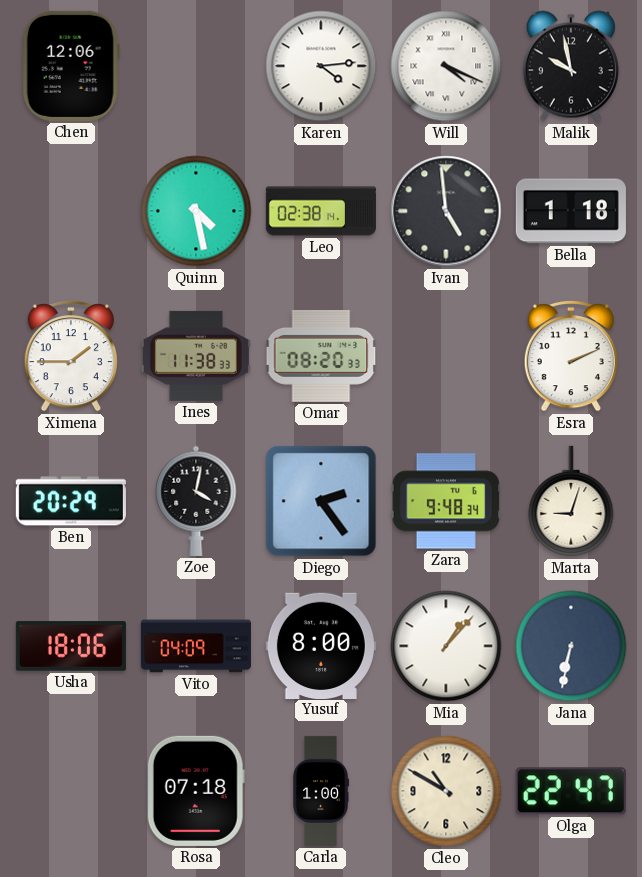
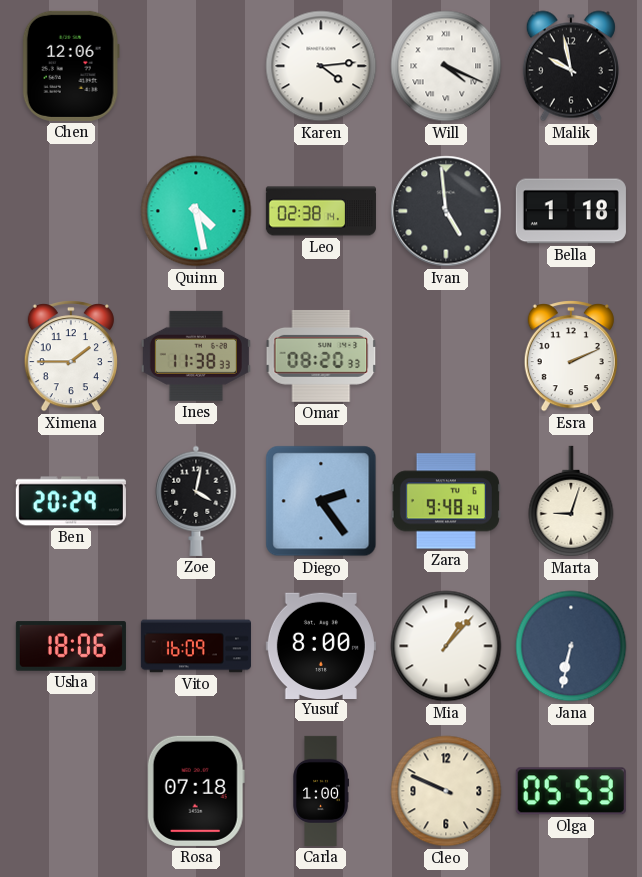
Vito: 04:09 -> 16:09 (196, 646)
Cleo: 10:50 -> 9:49 (446, 791)
Olga: 22:47 -> 05:53 (571, 791)
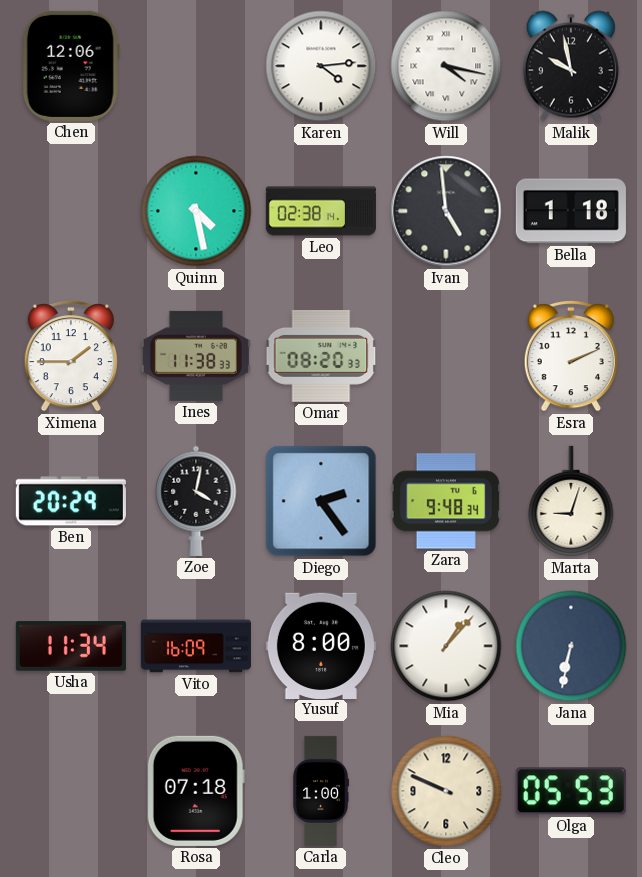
Will: 4:19 -> 4:17 (446, 66)
Usha: 18:06 -> 11:34 (71, 646)
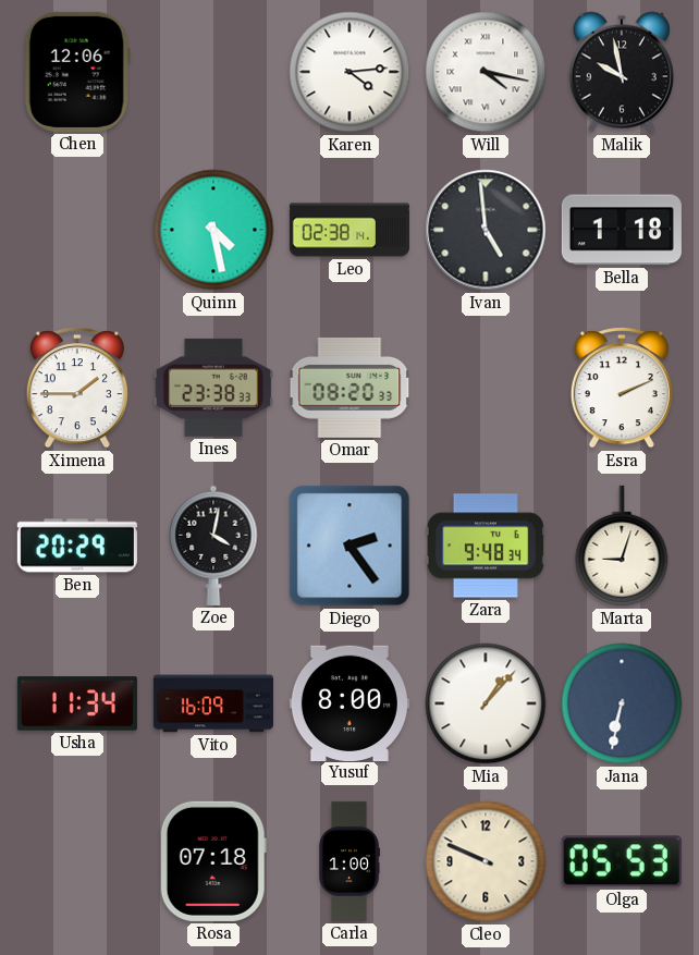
Ines: 11:38 -> 23:38 (213, 388)
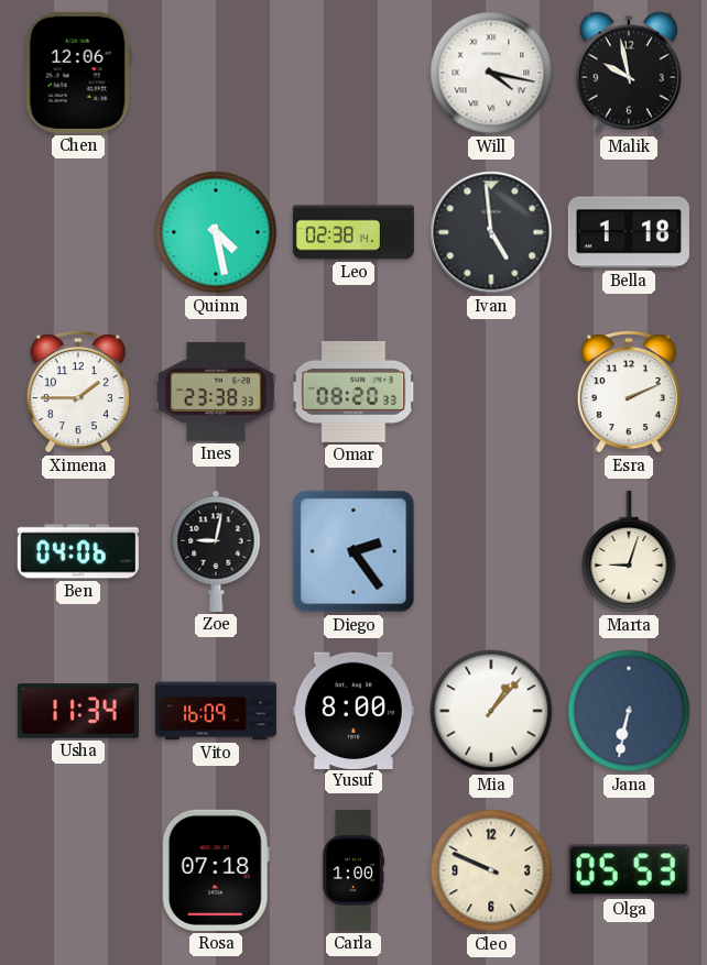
Karen: 4:14 -> none (349, 72)
Ben: 20:29 -> 04:06 (78, 551)
Zoe: 4:02 -> 9:02 (216, 551)
Zara: 9:48 -> none (486, 546)
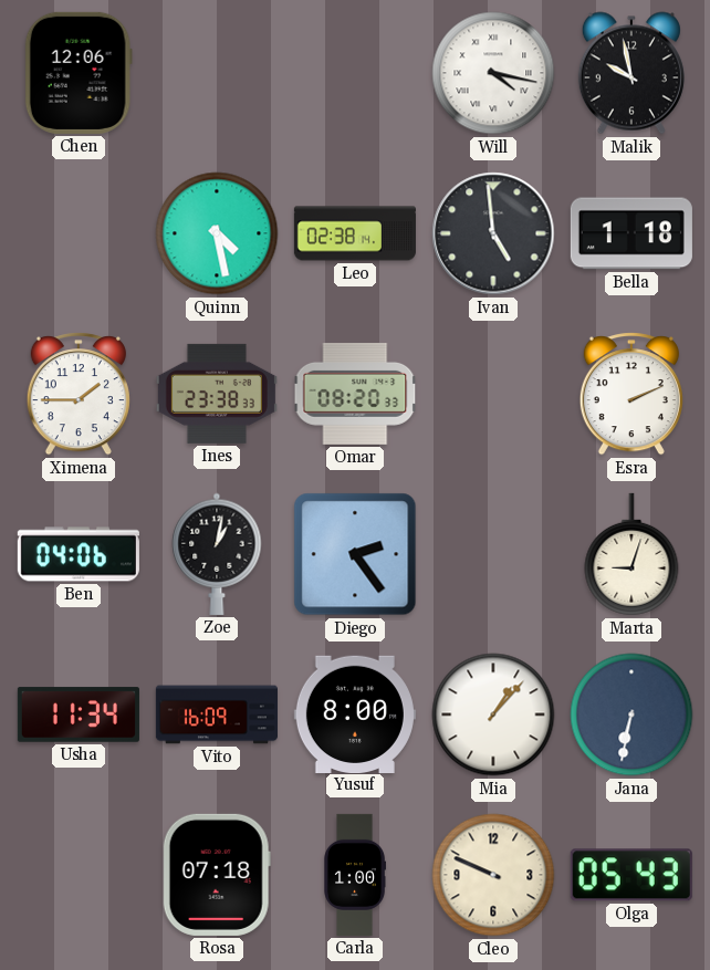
Zoe: 9:02 -> 1:02 (217, 554)
Olga: 05:53 -> 05:43 (631, 875)
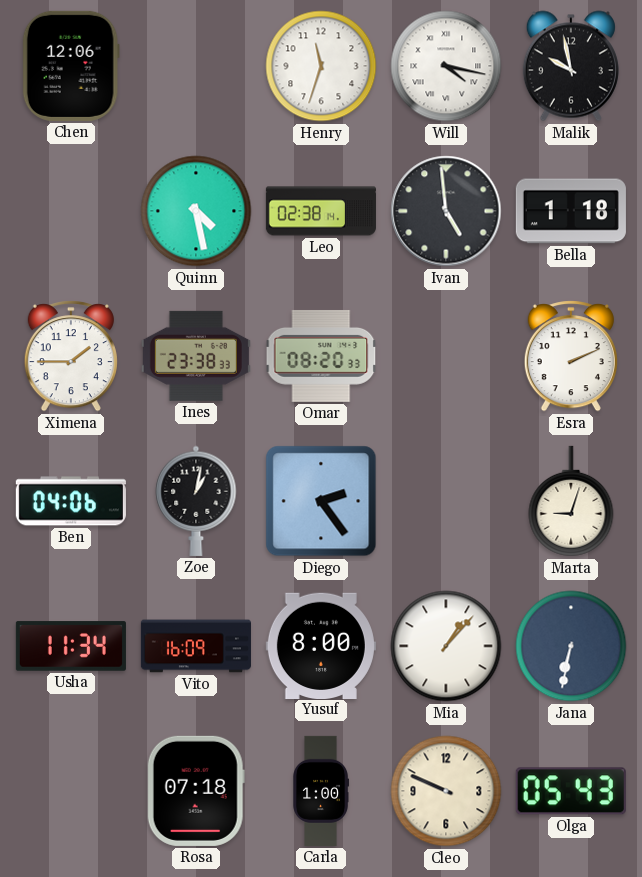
Henry: none -> 11:33 (321, 66)
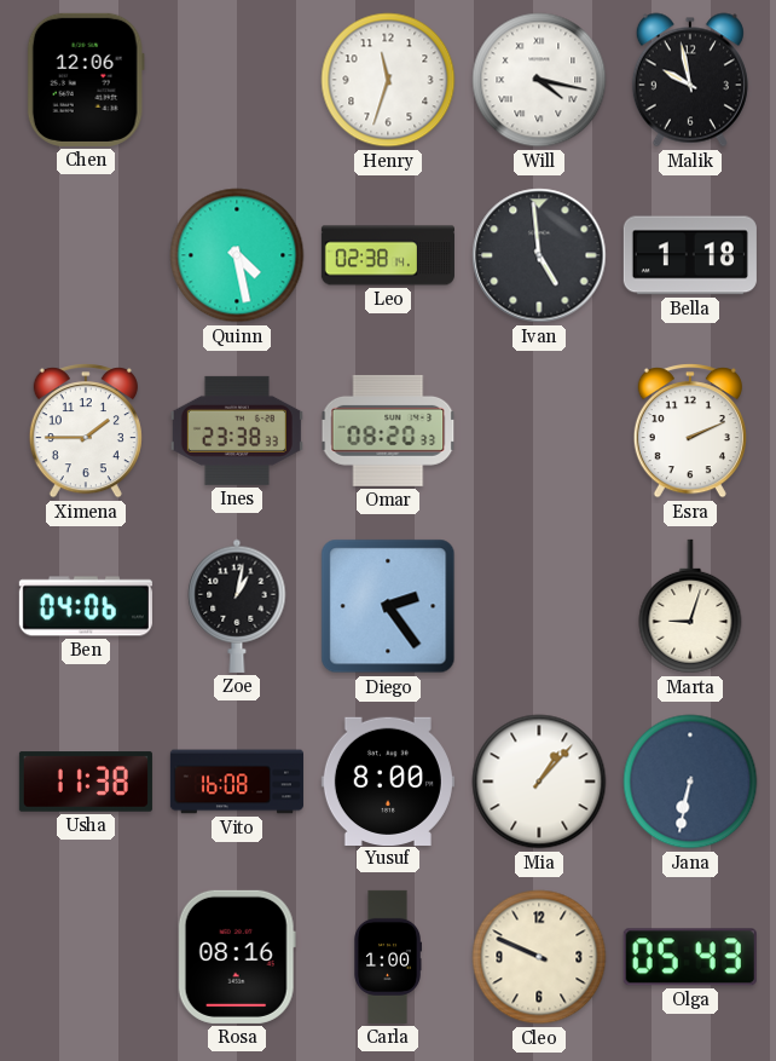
Usha: 11:34 -> 11:38 (86, 782)
Vito: 16:09 -> 16:08 (237, 782)
Rosa: 07:18 -> 08:16 (237, 957)
